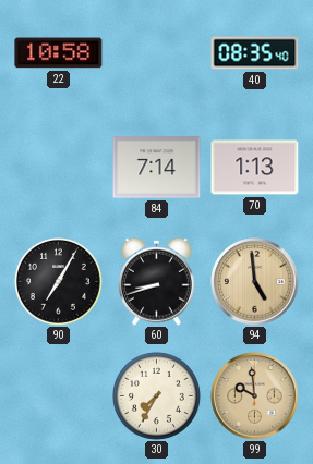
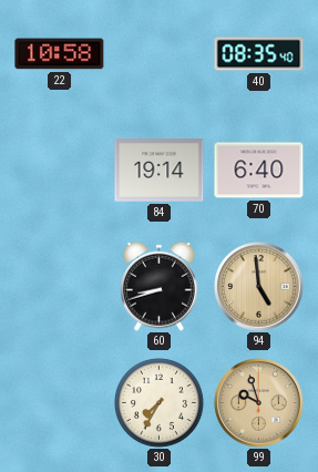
84: 7:14 -> 19:14 (160, 171)
70: 1:13 -> 6:40 (259, 171)
90: 7:05 -> none (58, 281)
99: 9:59 -> 9:57 (259, 403)
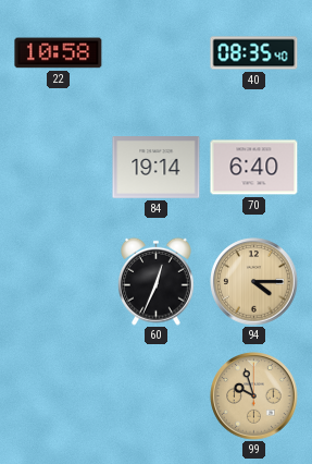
60: 8:42 -> 12:34 (157, 281)
94: 4:59 -> 4:15 (254, 282)
30: 7:35 -> none (158, 402)
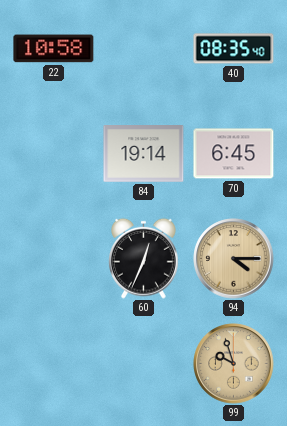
70: 6:40 -> 6:45 (234, 154)
